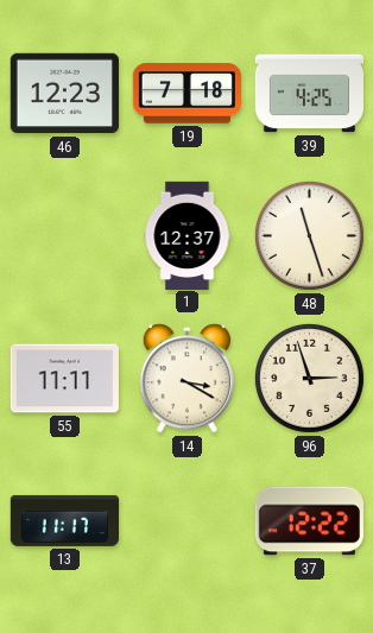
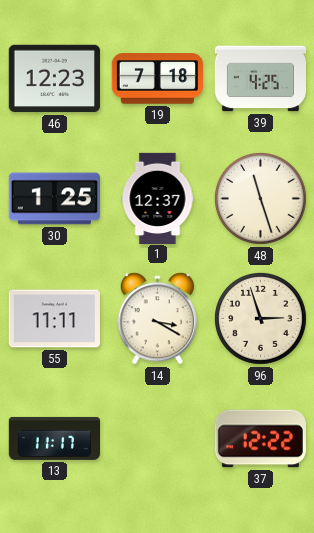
30: none -> 1:25 (54, 199)
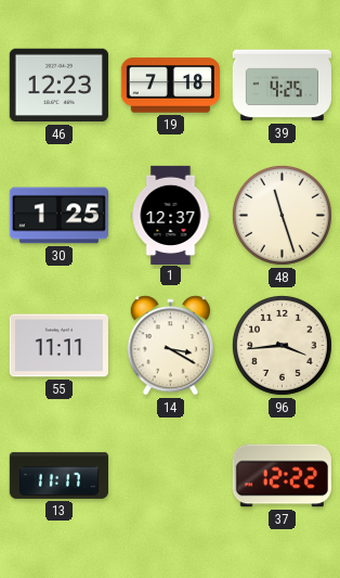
96: 2:57 -> 3:44 (282, 345)
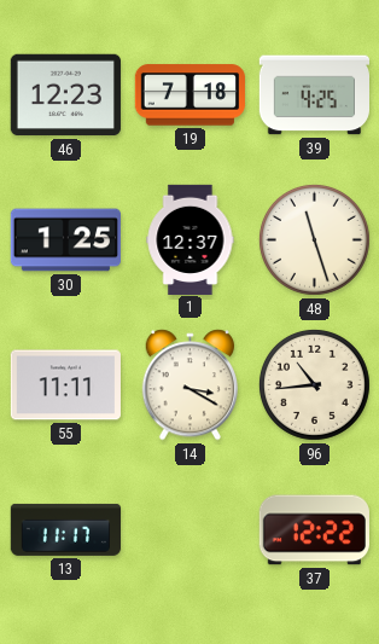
96: 3:44 -> 10:44 (314, 384)
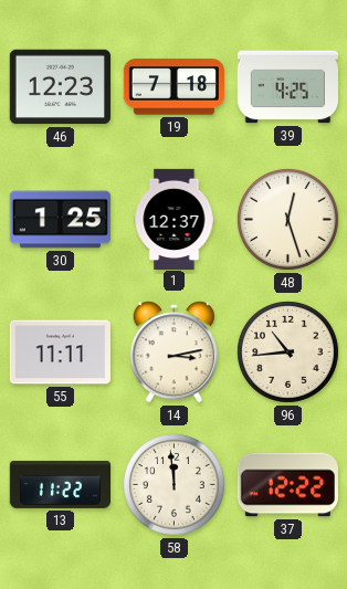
48: 11:27 -> 12:27 (287, 219)
14: 3:20 -> 3:13 (175, 353)
13: 11:17 -> 11:22 (60, 484)
58: none -> 11:59 (173, 484)
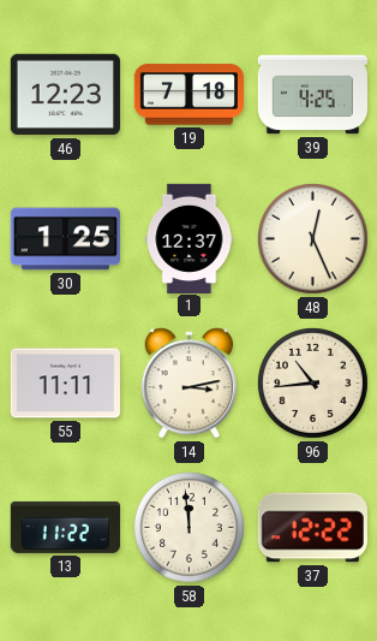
48: 12:27 -> 12:26 (312, 238)
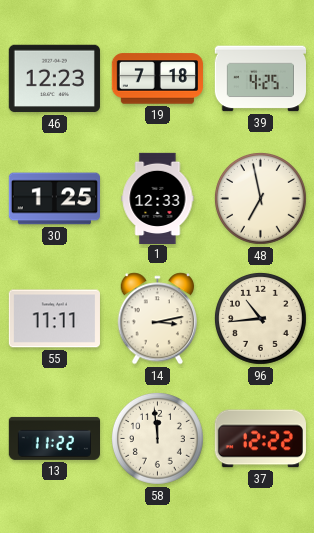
1: 12:37 -> 12:33 (158, 198)
48: 12:26 -> 6:58 (260, 198)
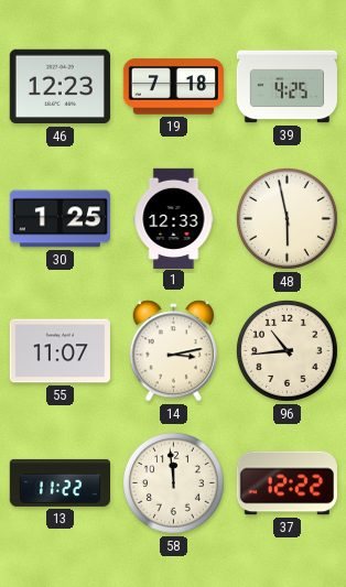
48: 6:58 -> 5:58 (286, 218)
55: 11:11 -> 11:07 (60, 351)
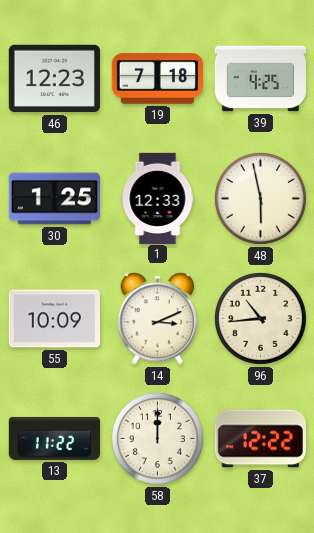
55: 11:07 -> 10:09 (54, 319)
14: 3:13 -> 3:11 (158, 319)
58: 11:59 -> 12:00 (157, 438)
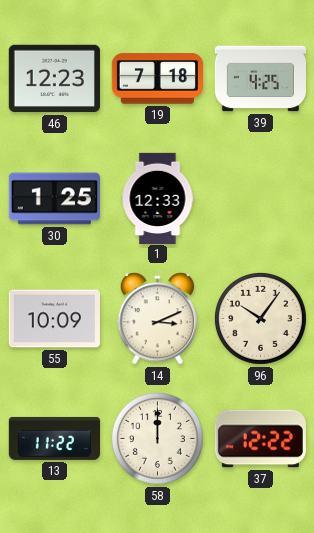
48: 5:58 -> none (260, 198)
96: 10:44 -> 10:06 (260, 318)
